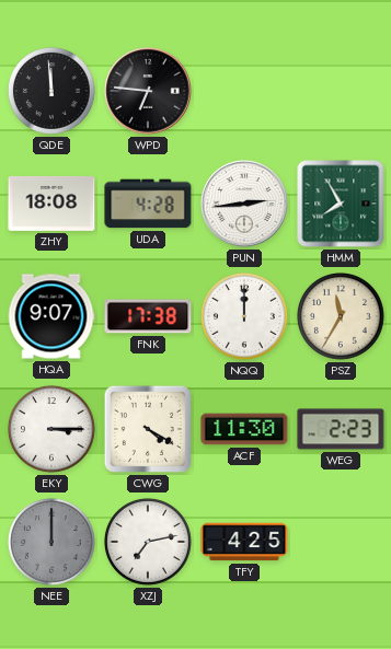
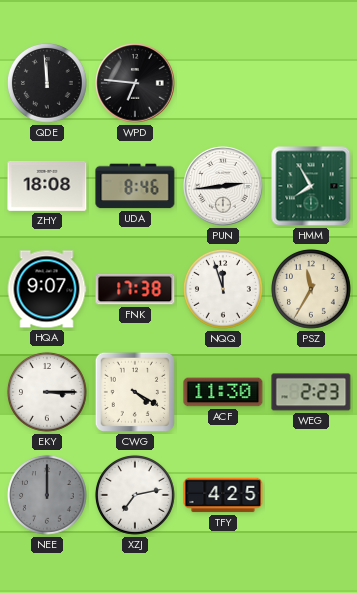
UDA: 4:28 -> 8:46 (135, 186)
NQQ: 12:00 -> 11:57 (223, 289)
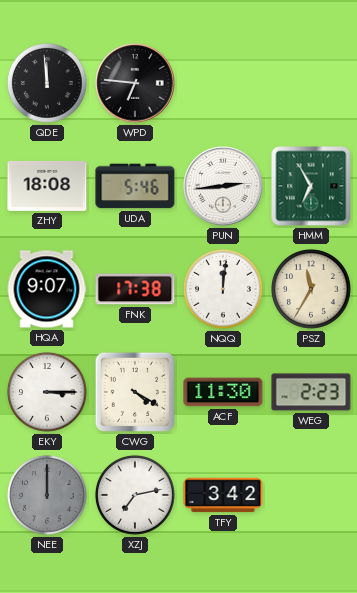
UDA: 8:46 -> 5:46 (135, 186)
HMM: 7:55 -> 6:55 (311, 186)
NQQ: 11:57 -> 12:01 (223, 289)
TFY: 4:25 -> 3:42 (223, 495)
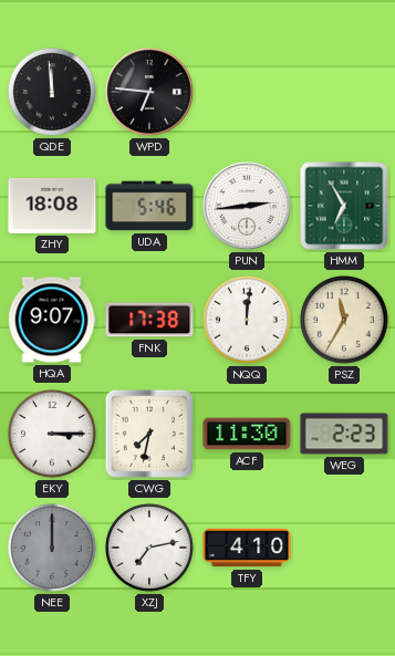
CWG: 4:20 -> 7:32 (149, 434)
TFY: 3:42 -> 4:10 (247, 548)
